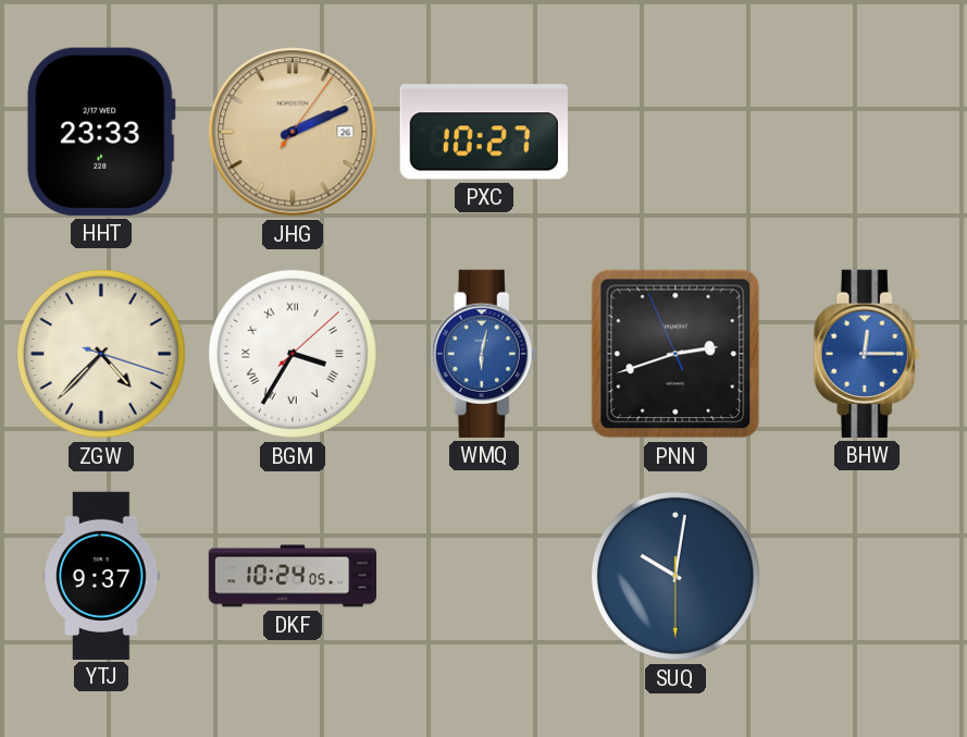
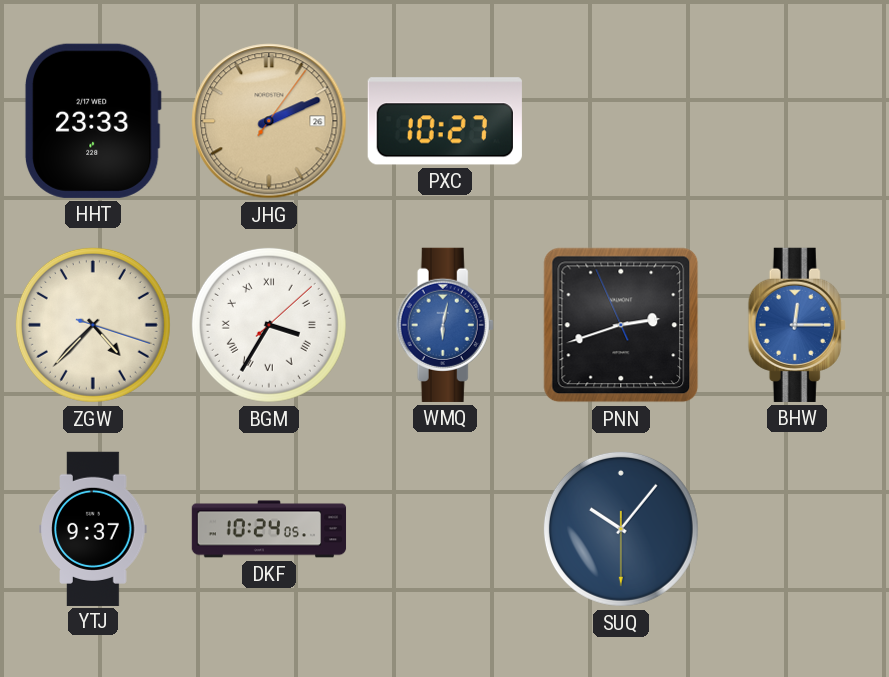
SUQ: 10:01 -> 10:06 (621, 529)
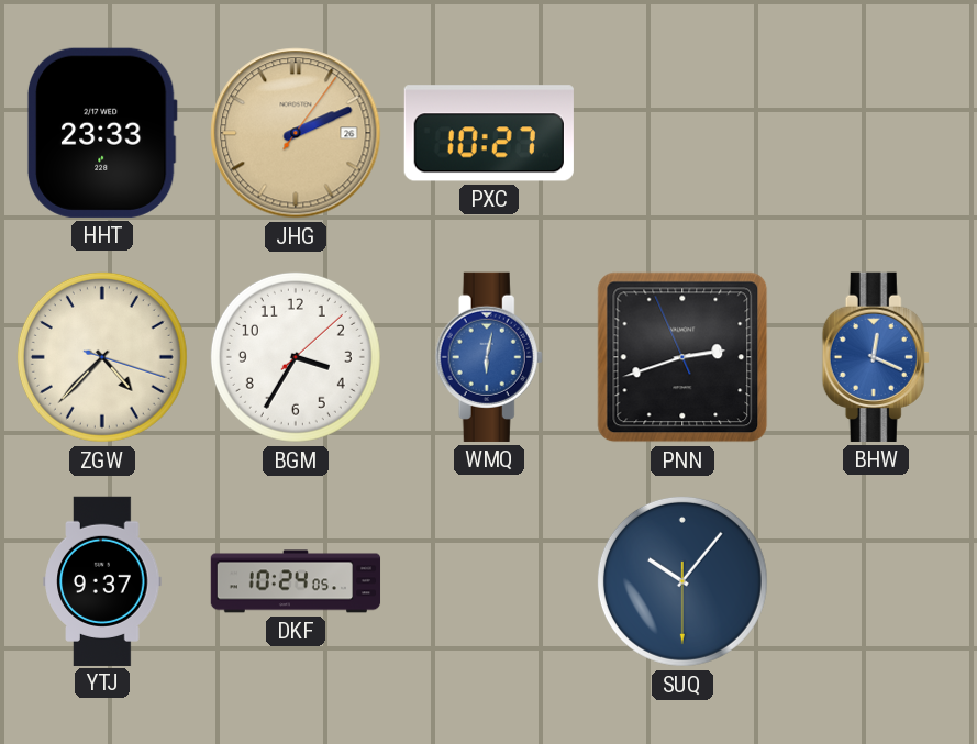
BGM numerals: Roman -> Arabic (296, 357)
BHW: 12:15 -> 12:19 (876, 357)
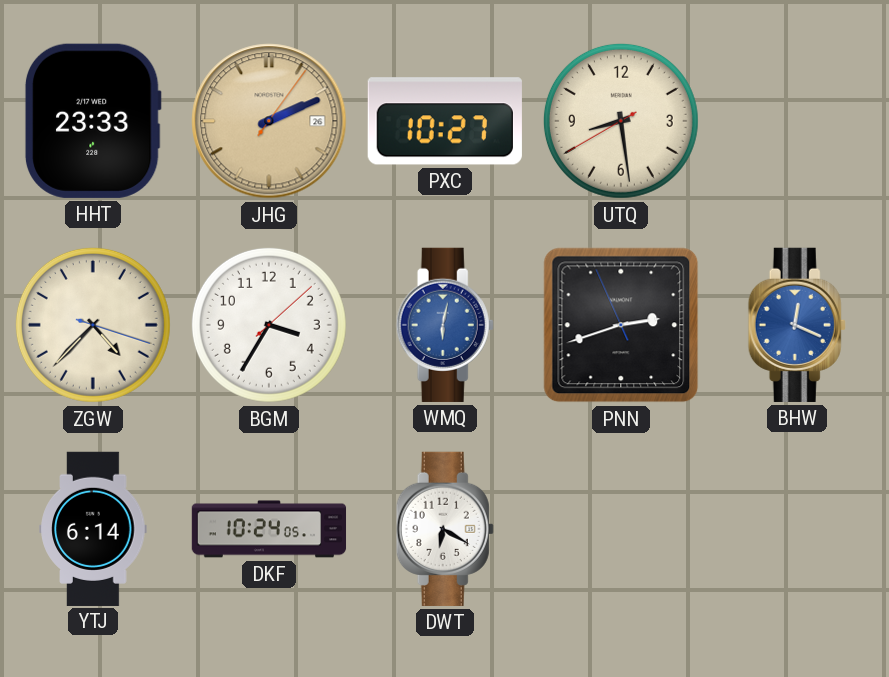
UTQ: none -> 8:28 (621, 121)
YTJ: 9:37 -> 6:14 (93, 528)
DWT: none -> 6:20 (445, 529)
SUQ: 10:06 -> none (682, 581)
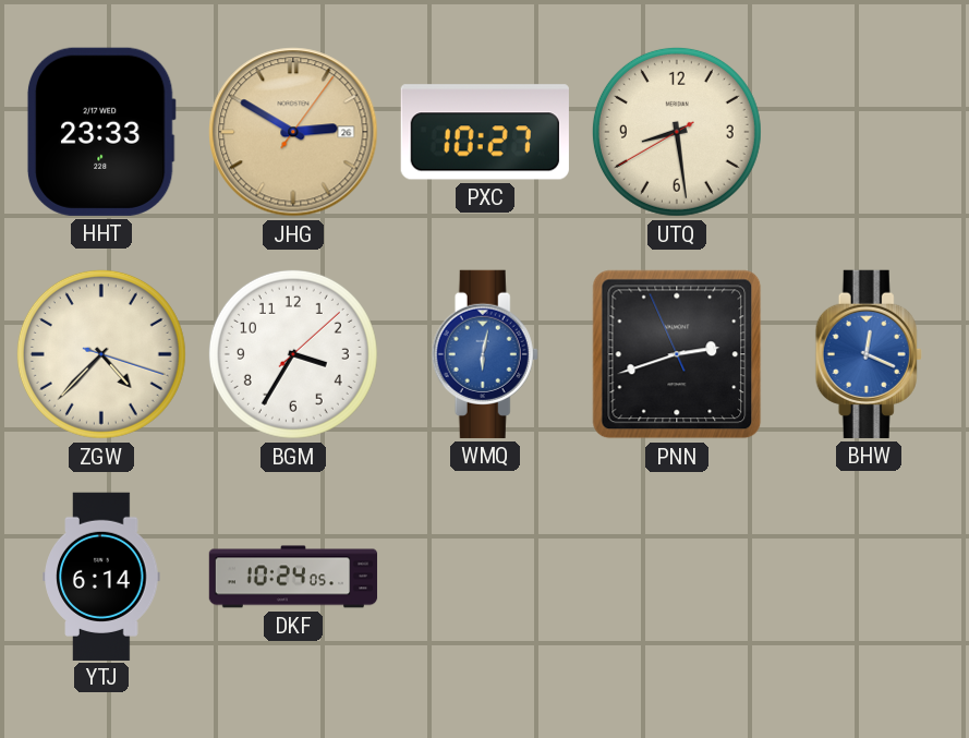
JHG: 2:11 -> 2:50 (293, 132)
DWT: 6:20 -> none (445, 529)
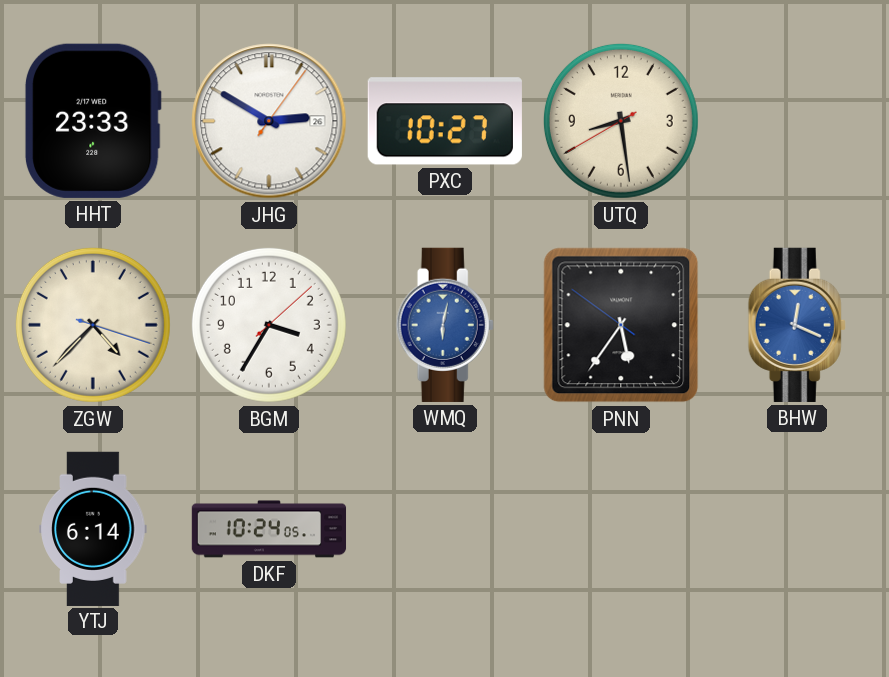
JHG dial: champagne -> white (269, 121)
PNN: 2:41 -> 5:35 (621, 325)
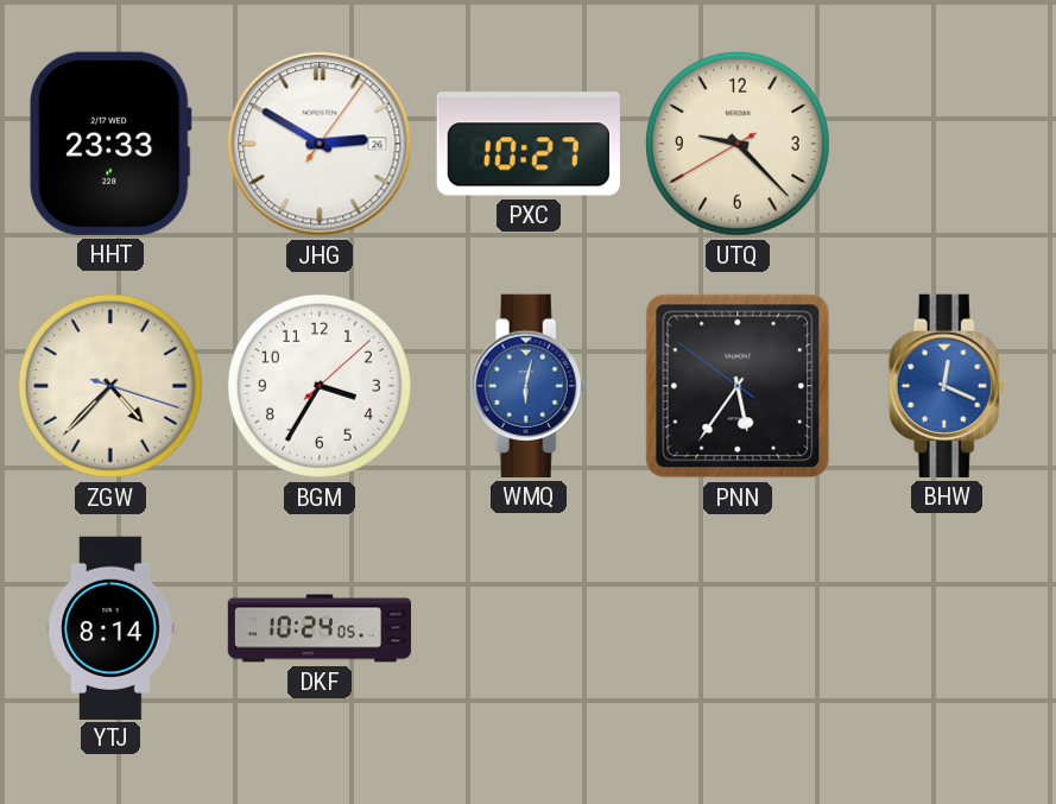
UTQ: 8:28 -> 9:22 (738, 144)
YTJ: 6:14 -> 8:14 (110, 627)
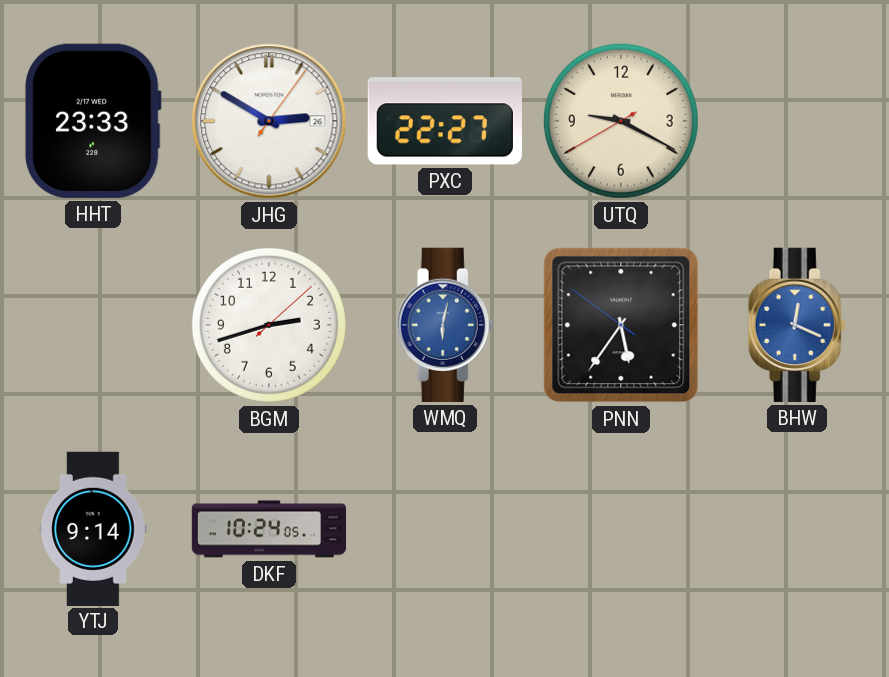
PXC: 10:27 -> 22:27 (445, 121)
UTQ: 9:22 -> 9:19 (621, 121)
ZGW: 4:37 -> none (110, 386)
BGM: 3:35 -> 2:42 (269, 325)
YTJ: 8:14 -> 9:14 (93, 528)
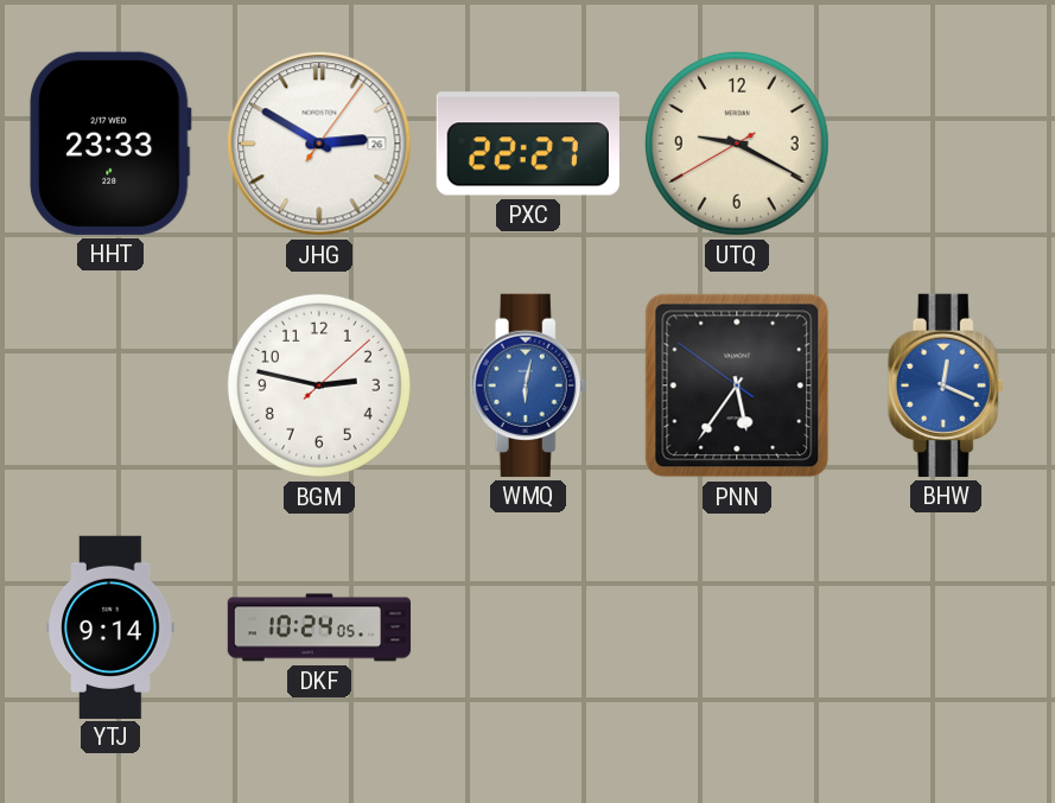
BGM: 2:42 -> 2:47 (319, 385)
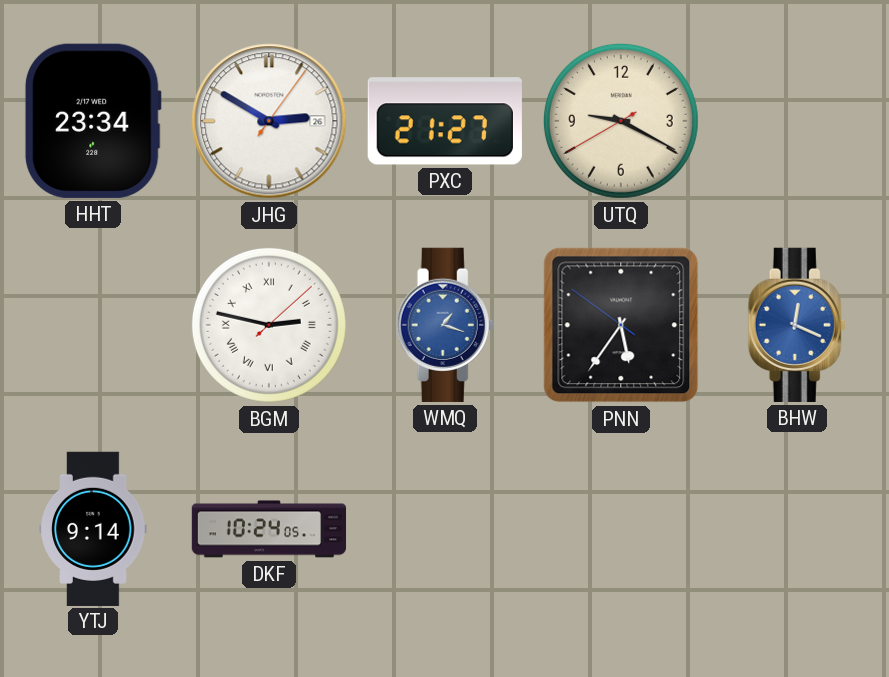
HHT: 23:33 -> 23:34 (93, 121)
PXC: 22:27 -> 21:27 (445, 121)
BGM numerals: Arabic -> Roman (269, 325)
WMQ: 6:02 -> 1:18 (445, 325)
